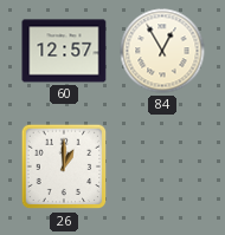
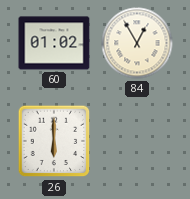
60: 12:57 -> 01:02 (54, 43)
26: 1:00 -> 6:00 (54, 141)
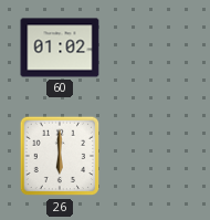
84: 12:55 -> none (137, 43)
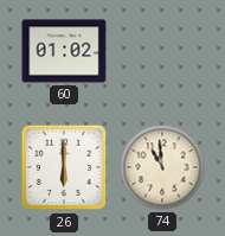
74: none -> 10:59 (162, 167)
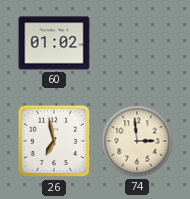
26: 6:00 -> 6:58 (54, 141)
74: 10:59 -> 2:59 (137, 141)
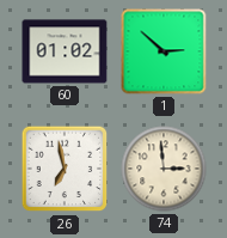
1: none -> 2:52 (164, 51)
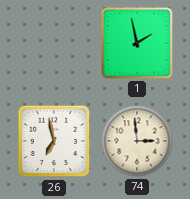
60: 01:02 -> none (65, 51)
1: 2:52 -> 1:58 (137, 43)
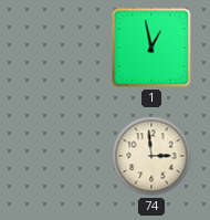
1: 1:58 -> 12:58 (151, 48)
26: 6:58 -> none (54, 141)
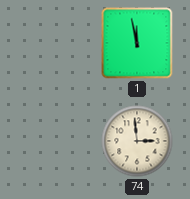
1: 12:58 -> 11:58 (137, 43)
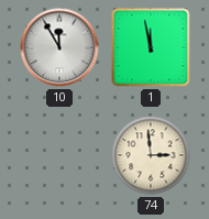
10: none -> 11:55 (59, 47)
